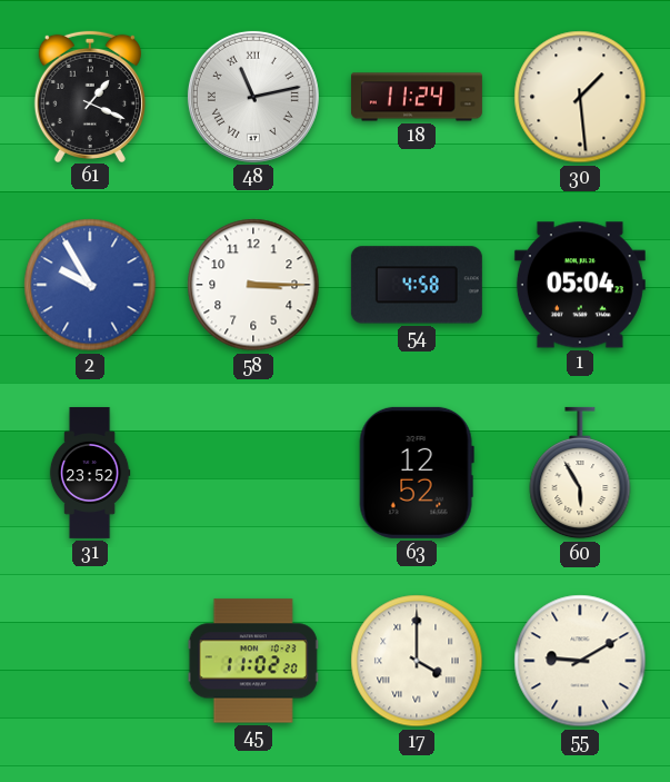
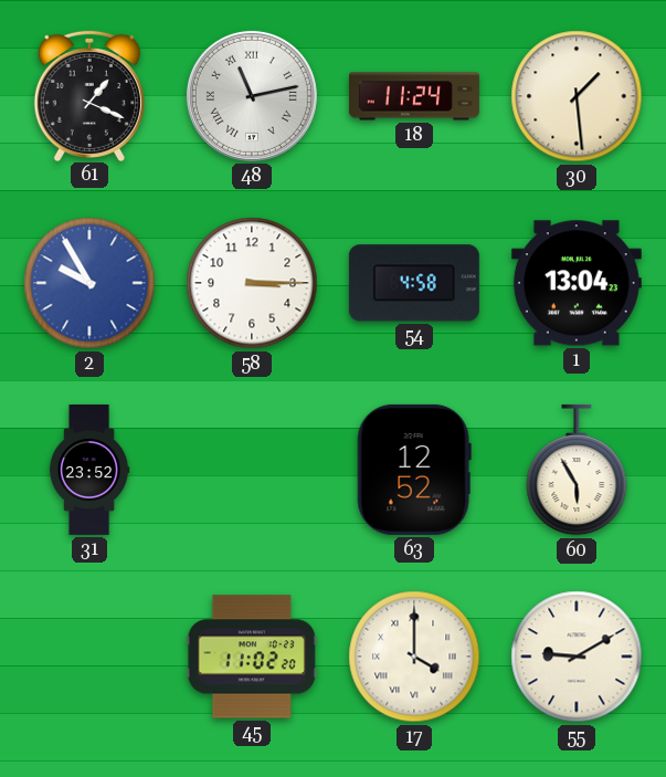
1: 05:04 -> 13:04 (577, 283)
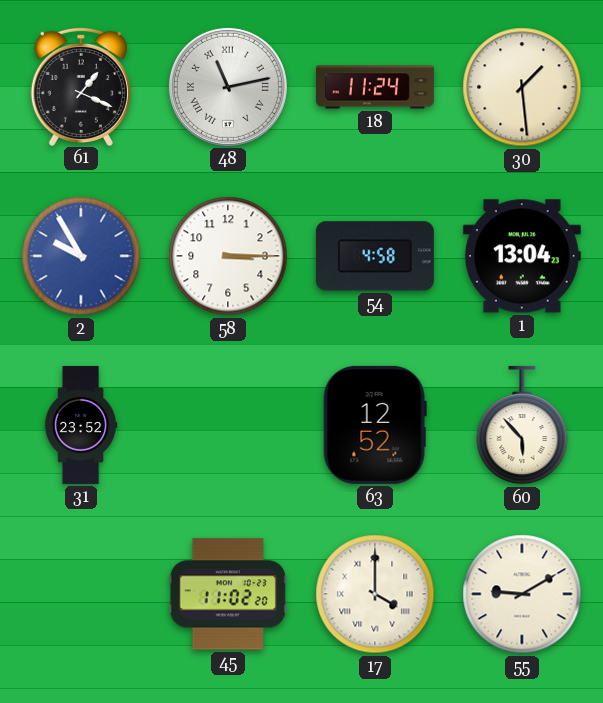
60: 5:55 -> 5:53 (522, 425)
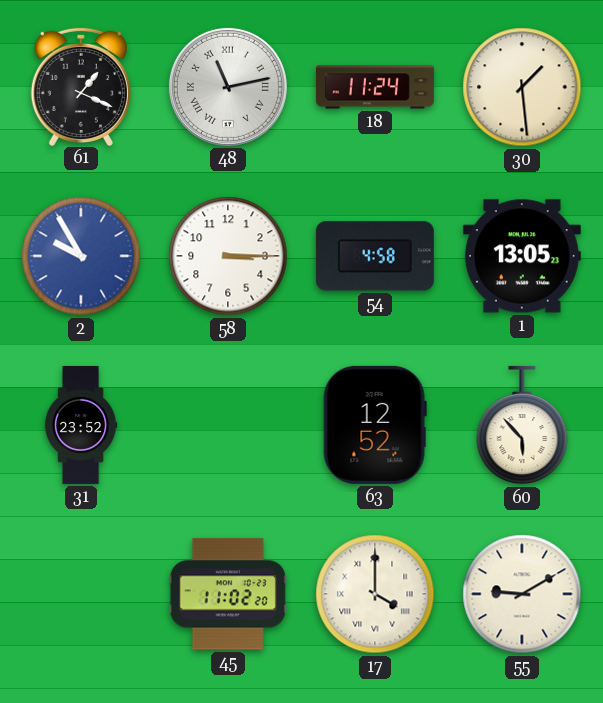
1: 13:04 -> 13:05 (522, 256)
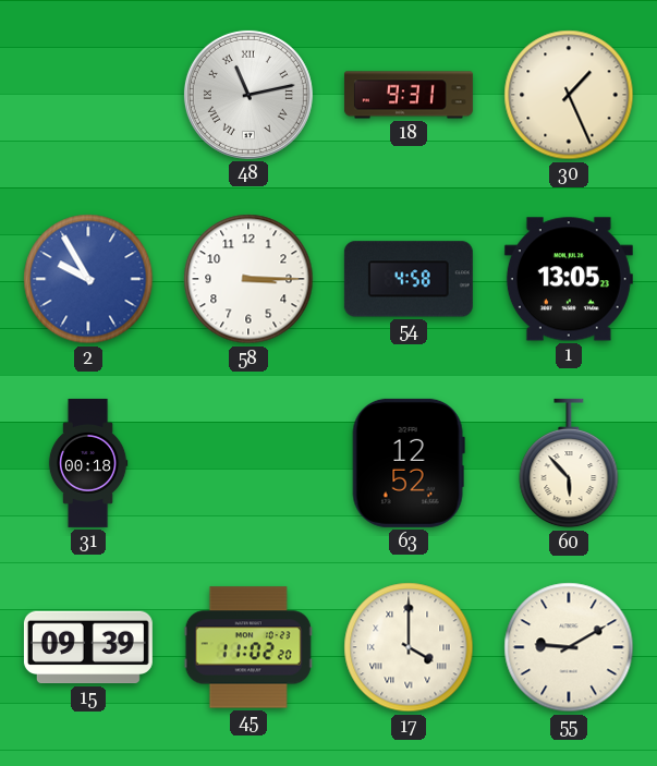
61: 1:19 -> none (81, 86)
18: 11:24 -> 9:31 (409, 95)
30: 1:29 -> 1:26 (569, 95)
31: 23:52 -> 00:18 (88, 463)
15: none -> 09:39 (88, 647)
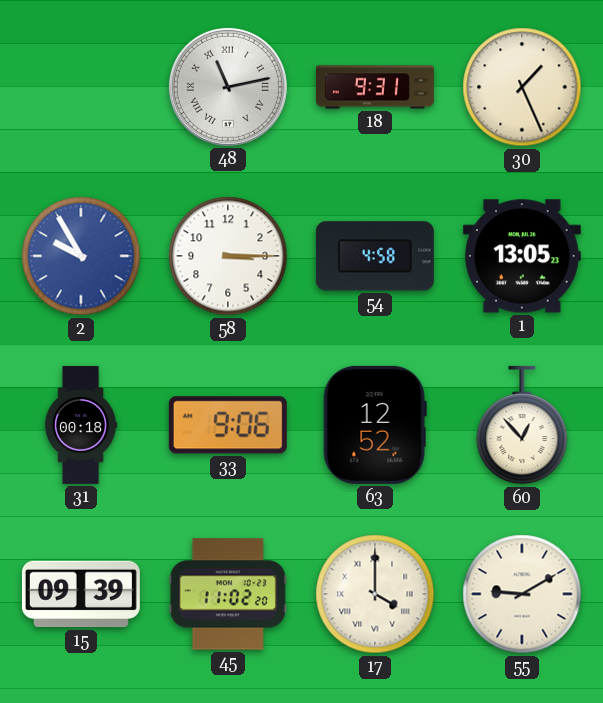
33: none -> 9:06 (228, 425)
60: 5:53 -> 12:53 (522, 425)
